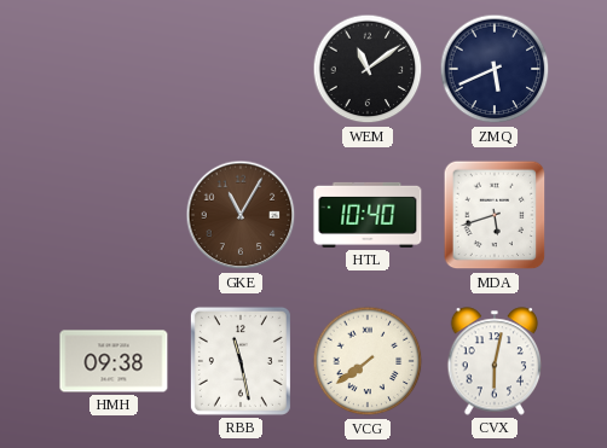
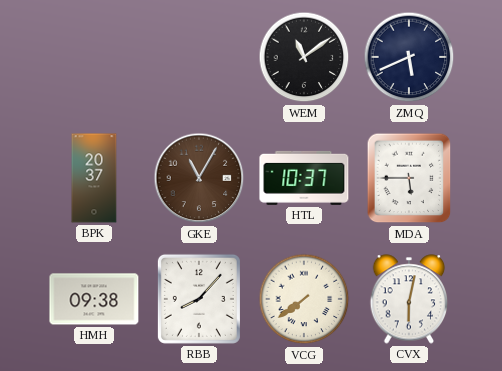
BPK: none -> 20:37 (94, 178)
HTL: 10:40 -> 10:37 (304, 178)
MDA: 5:42 -> 5:45 (409, 178)
RBB: 11:28 -> 8:07 (199, 299)
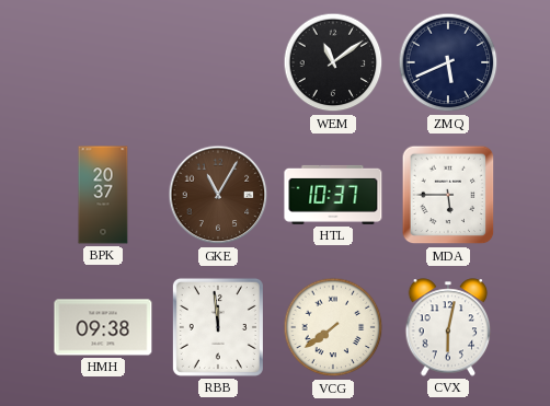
RBB: 8:07 -> 11:59 (218, 327)
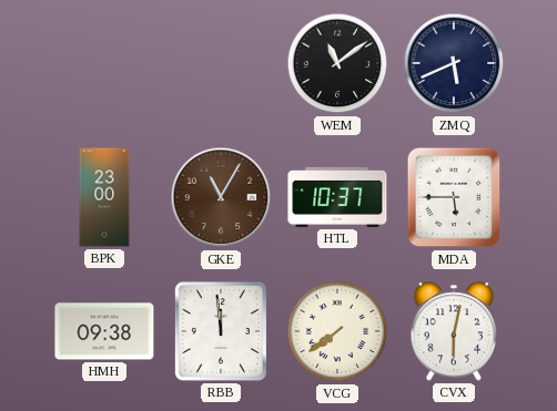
BPK: 20:37 -> 23:00 (104, 197)
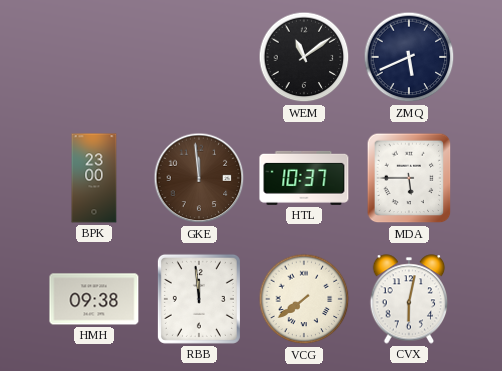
GKE: 11:05 -> 11:59 (199, 178)
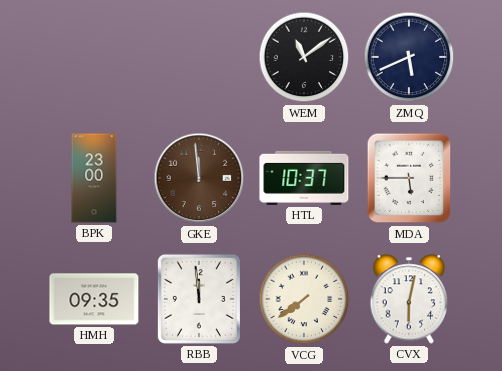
HMH: 09:38 -> 09:35 (94, 299)
